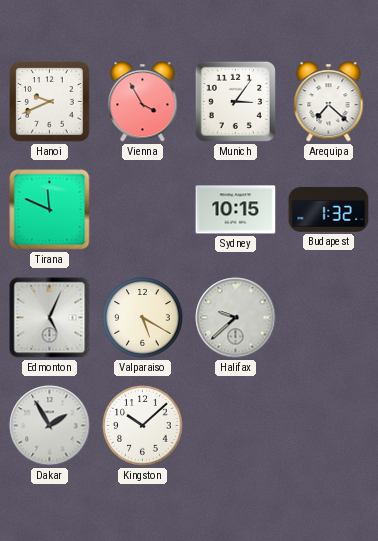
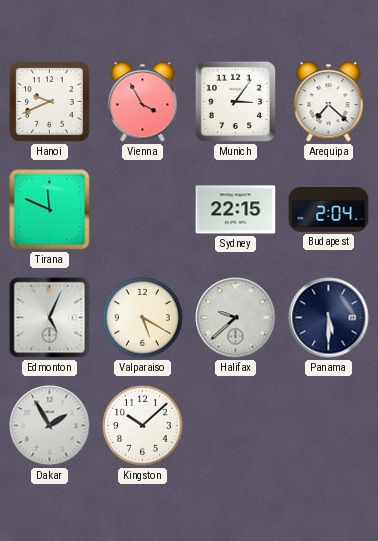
Sydney: 10:15 -> 22:15 (236, 210)
Budapest: 1:32 -> 2:04 (329, 210)
Panama: none -> 5:30 (329, 318)
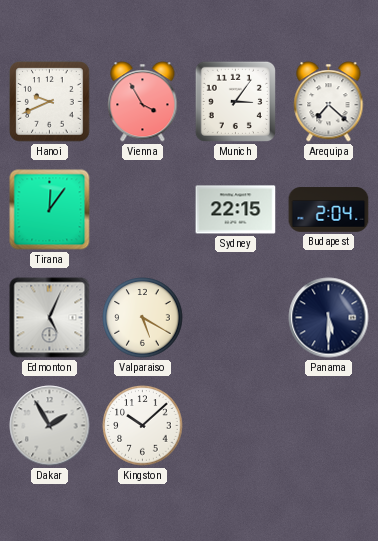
Tirana: 11:49 -> 12:06 (50, 210)
Halifax: 9:38 -> none (236, 318)
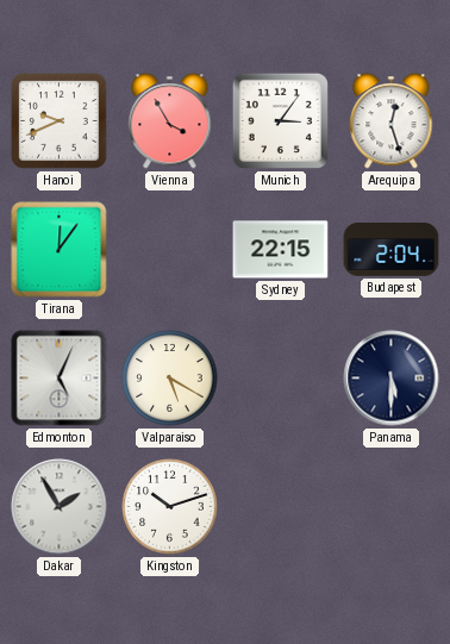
Arequipa: 7:22 -> 12:27 (392, 121)
Kingston: 10:08 -> 10:12 (170, 507)
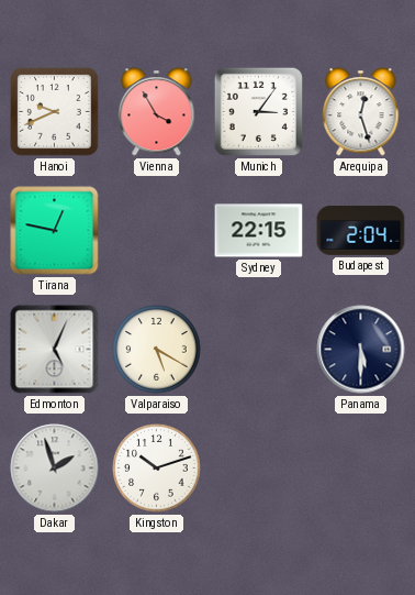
Tirana: 12:06 -> 12:47 (55, 231)
Dakar: 1:55 -> 1:57 (55, 469)
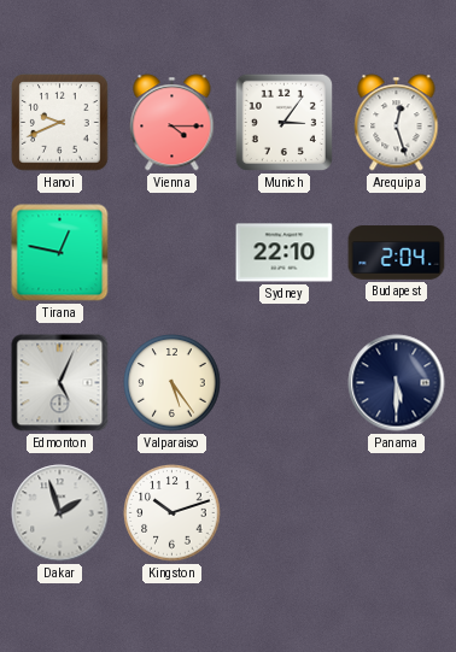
Vienna: 3:55 -> 4:15 (173, 123)
Sydney: 22:15 -> 22:10 (285, 253)
Valparaiso: 5:20 -> 5:24 (173, 383)
